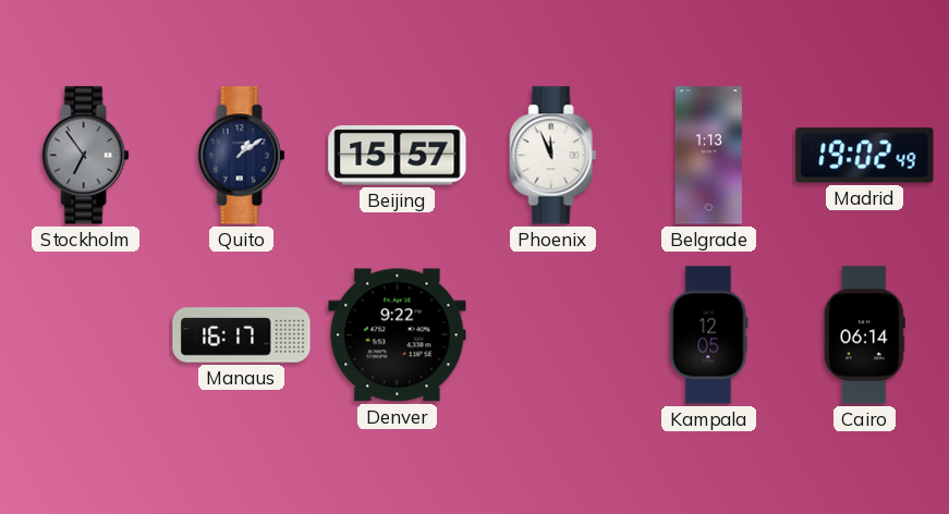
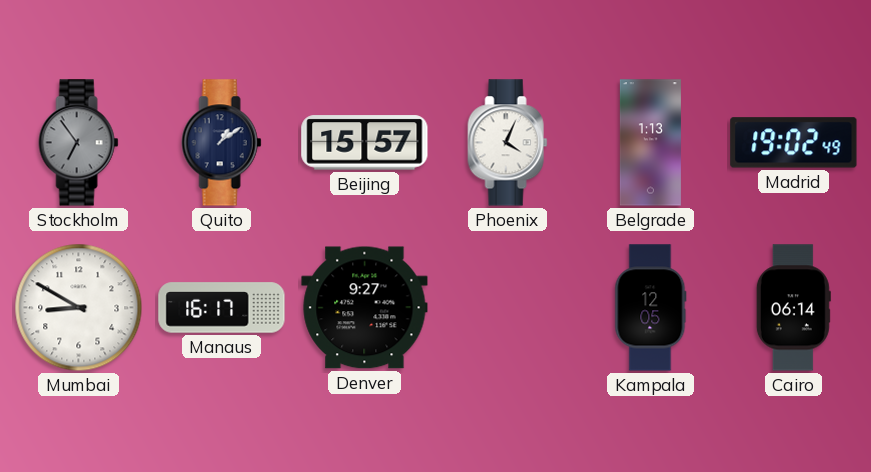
Phoenix: 11:56 -> 4:04 (508, 143)
Mumbai: none -> 8:50 (79, 308)
Denver: 9:22 -> 9:27 (365, 308)
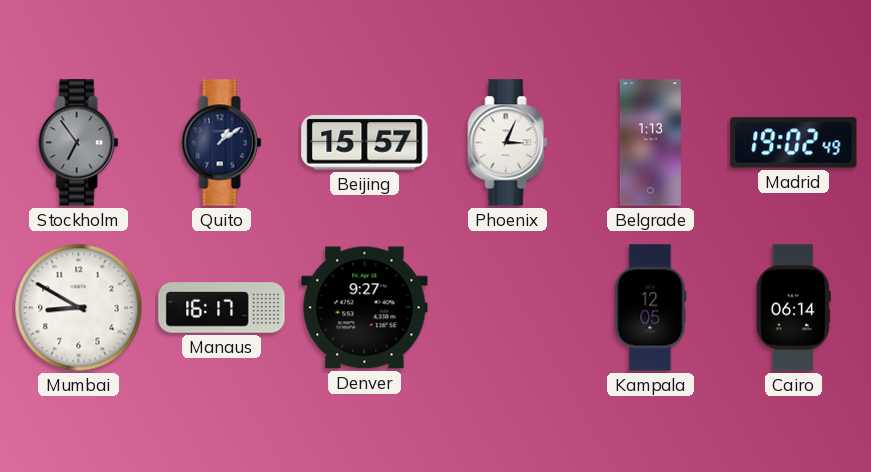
Phoenix: 4:04 -> 3:04 (508, 143)
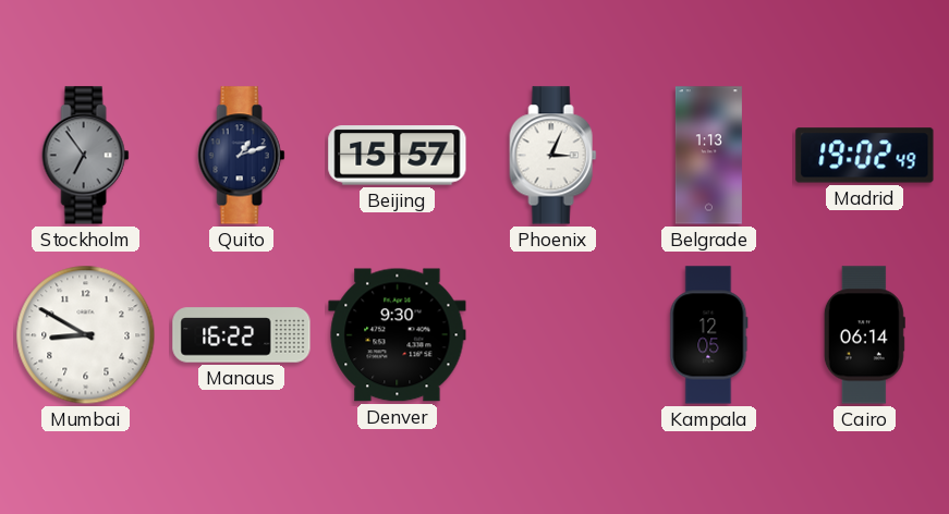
Quito: 1:09 -> 1:12 (242, 156)
Manaus: 16:17 -> 16:22 (242, 335)
Denver: 9:27 -> 9:30 (398, 335)
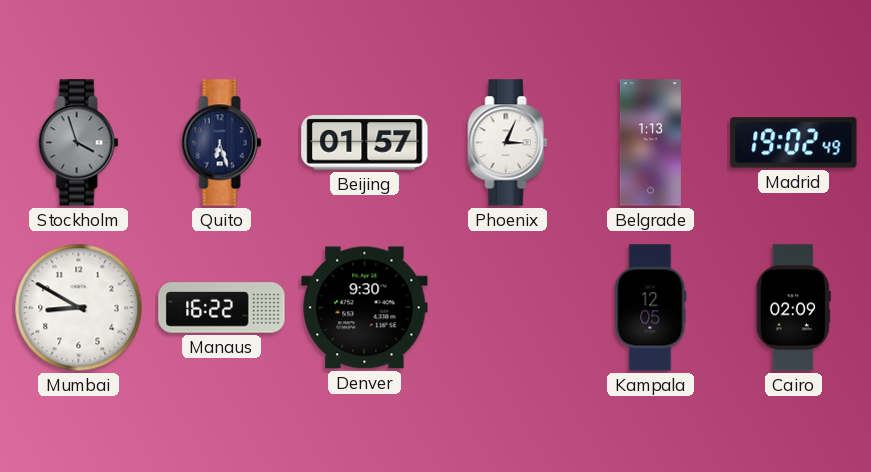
Stockholm: 6:54 -> 3:57 (79, 143)
Quito: 1:12 -> 6:27 (222, 143)
Beijing: 15:57 -> 01:57 (365, 143)
Cairo: 06:14 -> 02:09 (793, 308)
